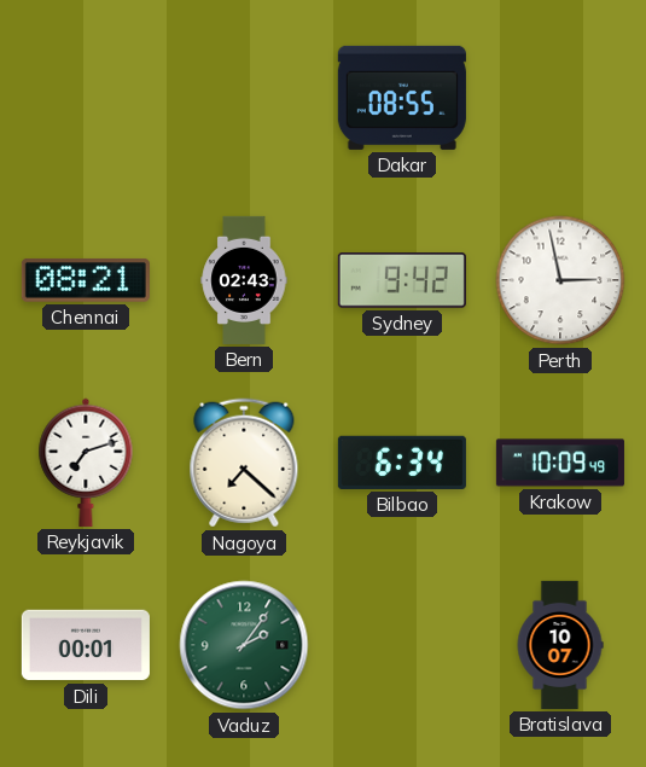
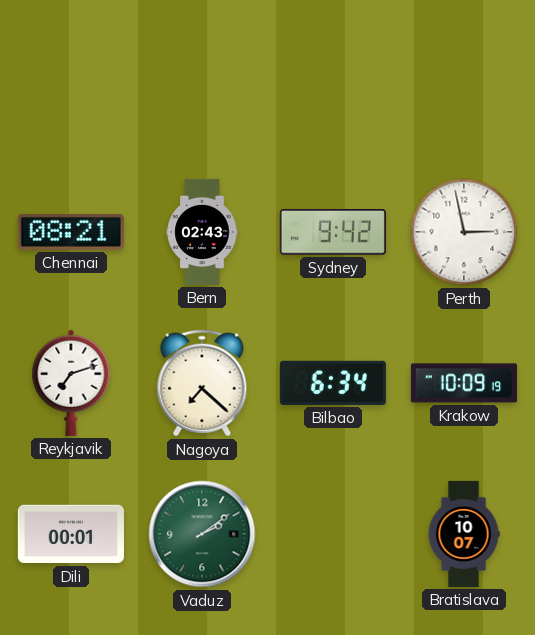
Dakar: 08:55 -> none (402, 98)
Krakow: 10:09:49 -> 10:09:19 (464, 383)
Vaduz: 2:06 -> 2:09 (202, 534)
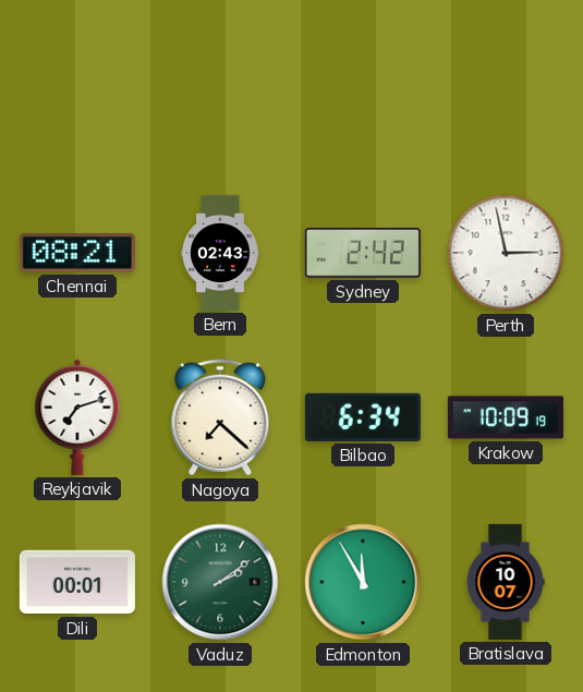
Sydney: 9:42 -> 2:42 (363, 253)
Edmonton: none -> 11:55 (363, 582)
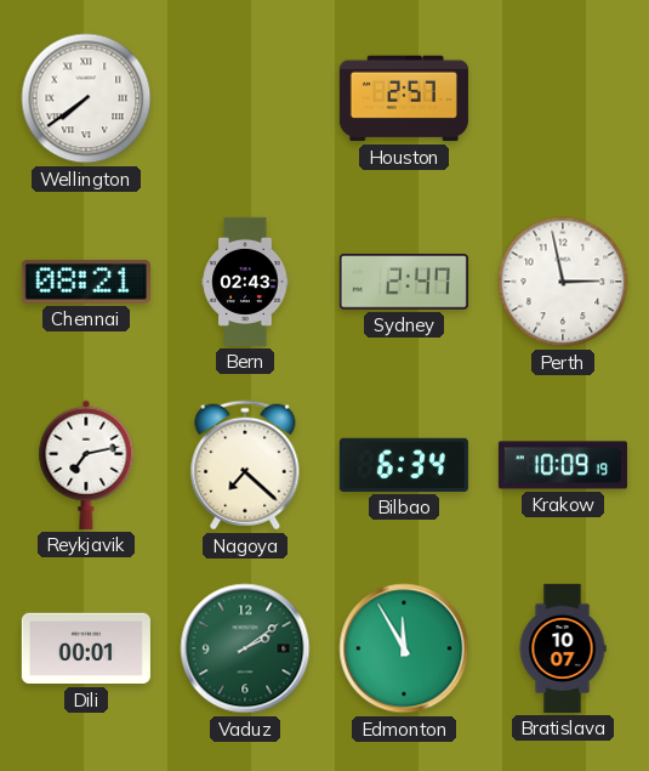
Wellington: none -> 7:39 (86, 98)
Houston: none -> 2:57 (404, 98)
Sydney: 2:42 -> 2:47 (404, 282)
Reykjavik: 7:12 -> 7:13 (86, 465)
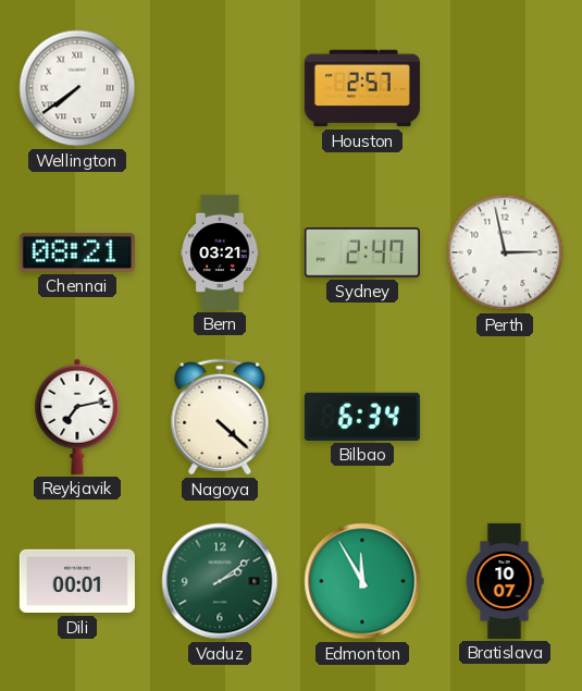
Bern: 02:43 -> 03:21 (220, 252)
Nagoya: 7:22 -> 4:22 (220, 417)
Krakow: 10:09 -> none (563, 465)
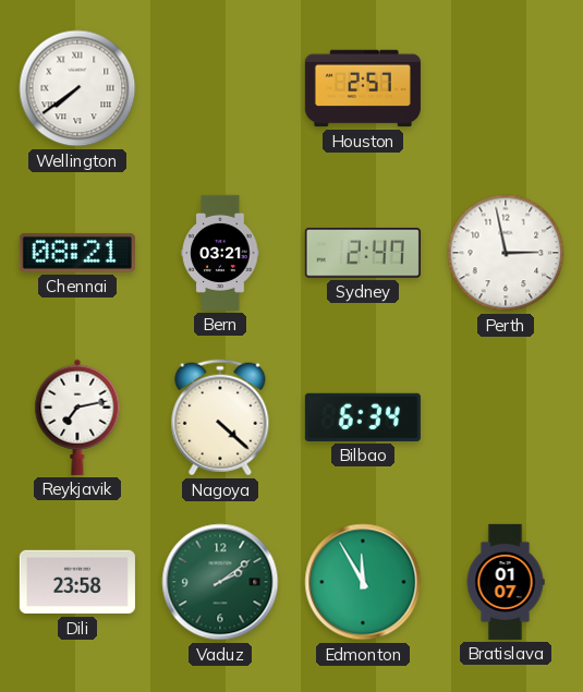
Dili: 00:01 -> 23:58 (77, 582)
Bratislava: 10:07 -> 01:07 (506, 582)
